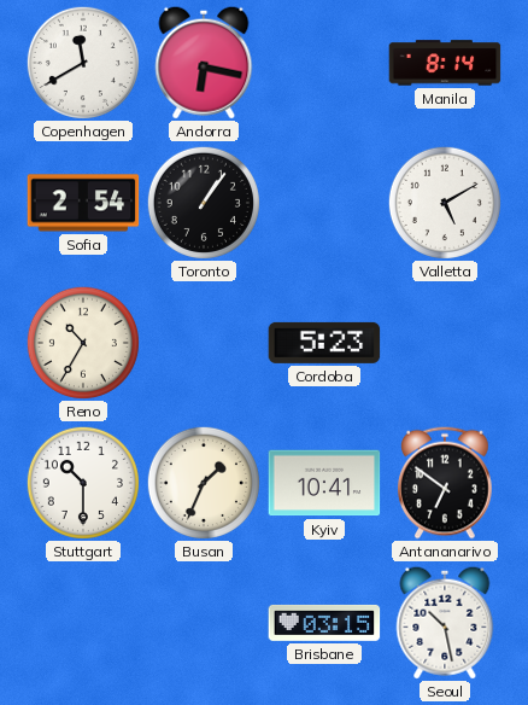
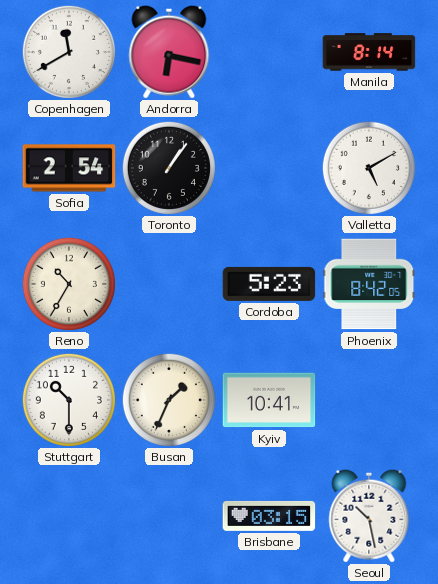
Phoenix: none -> 8:42 (369, 284)
Antananarivo: 6:51 -> none (446, 483)
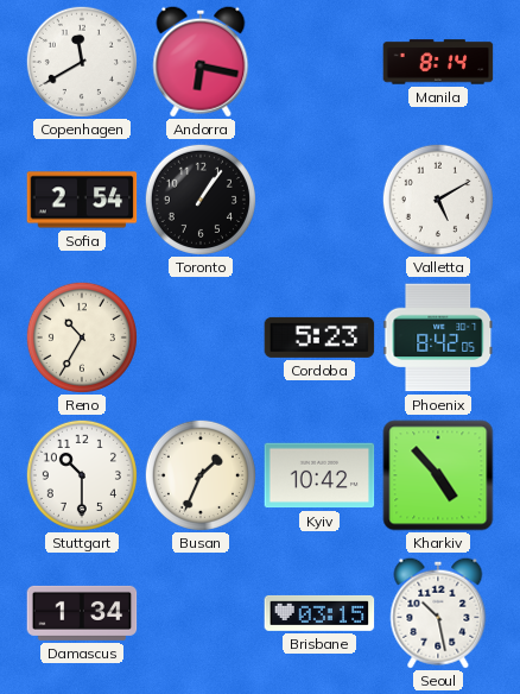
Kyiv: 10:41 -> 10:42 (319, 475)
Kharkiv: none -> 4:53 (438, 475)
Damascus: none -> 1:34 (82, 613)
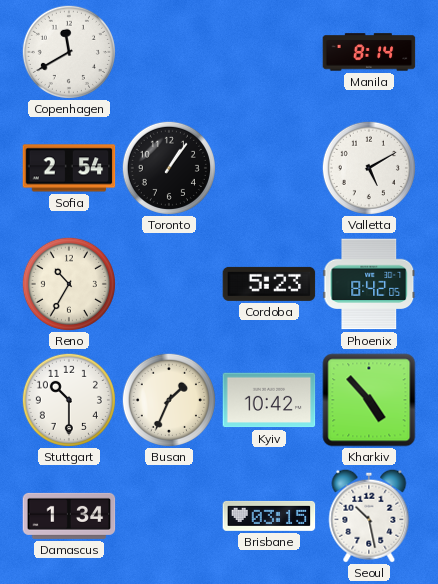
Andorra: 6:17 -> none (201, 62)
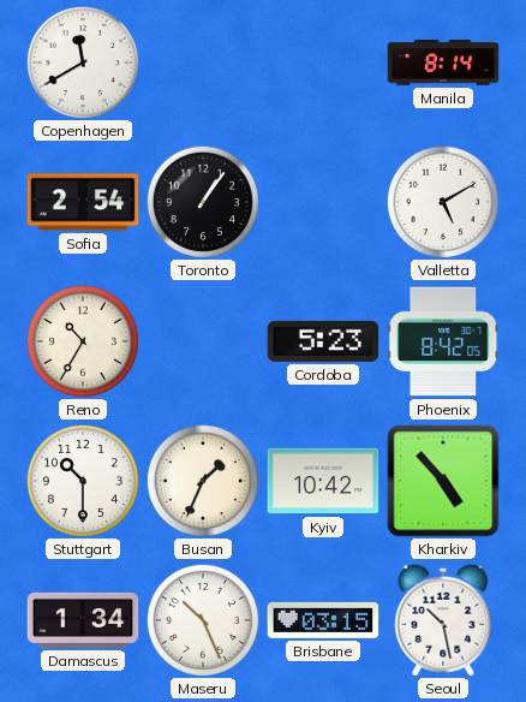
Maseru: none -> 10:26 (203, 620)
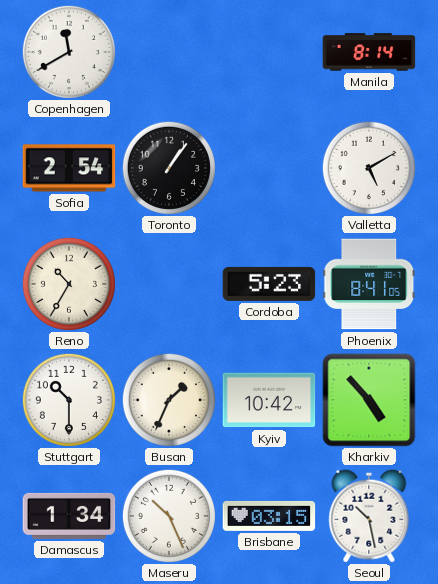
Phoenix: 8:42 -> 8:41 (369, 284)
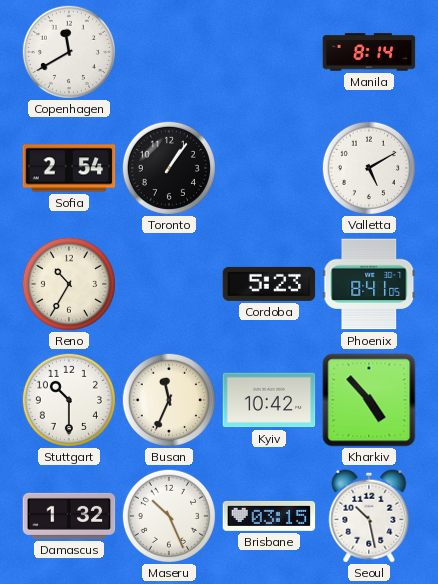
Busan: 1:34 -> 11:34 (169, 400)
Damascus: 1:34 -> 1:32 (69, 516)
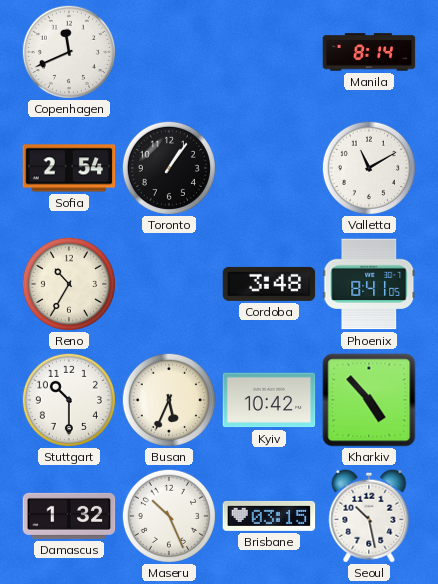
Copenhagen: 11:40 -> 11:41 (69, 52)
Valletta: 5:10 -> 11:10 (369, 168)
Cordoba: 5:23 -> 3:48 (269, 284)
Busan: 11:34 -> 5:34 (169, 400)
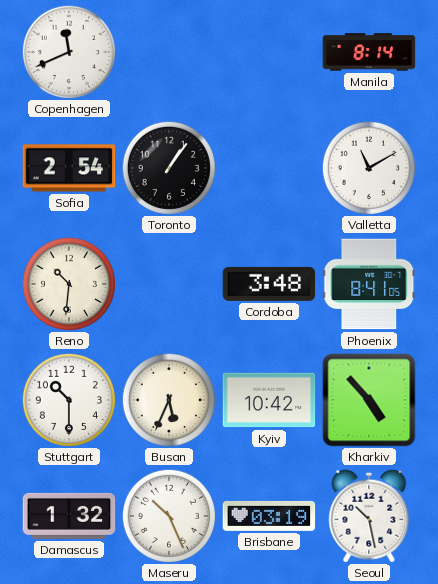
Reno: 10:35 -> 10:31 (69, 284)
Brisbane: 03:15 -> 03:19 (269, 516)
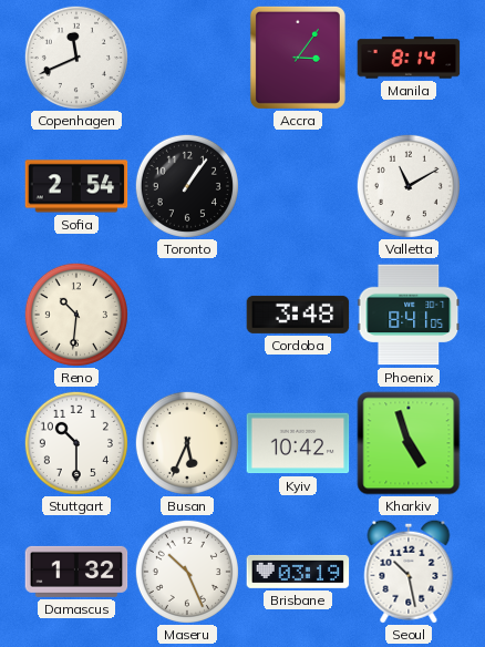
Accra: none -> 3:06 (298, 58)
Kharkiv: 4:53 -> 4:57 (409, 443)
